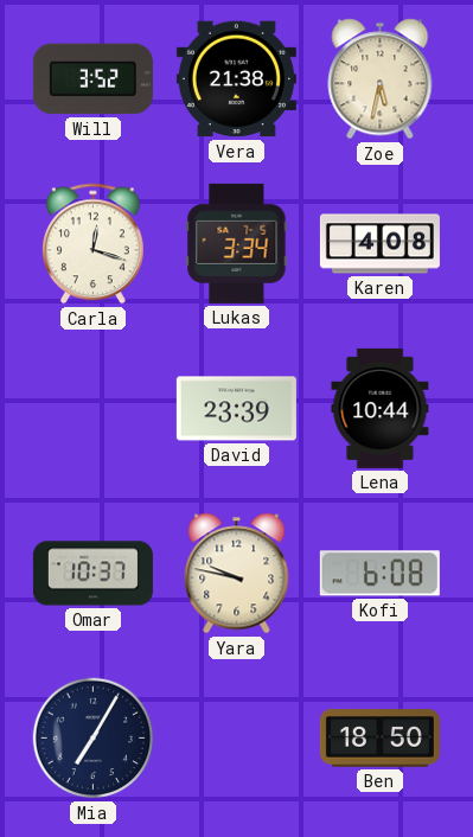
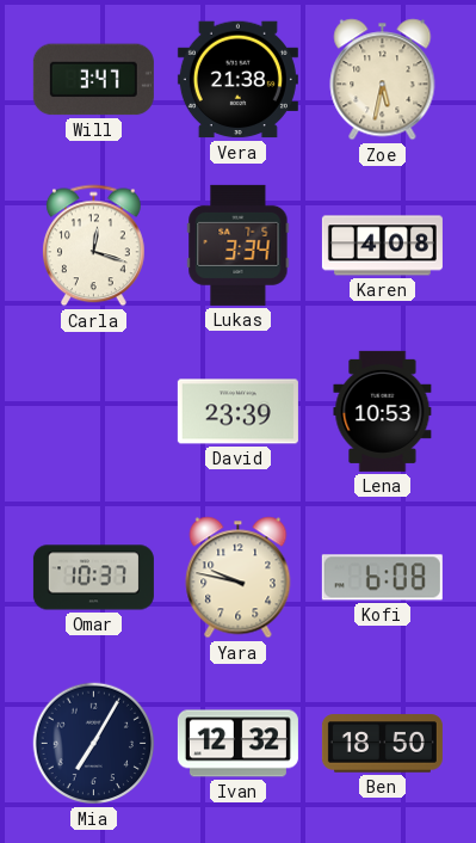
Will: 3:52 -> 3:47 (93, 80)
Lena: 10:44 -> 10:53 (383, 411)
Ivan: none -> 12:32 (237, 744)
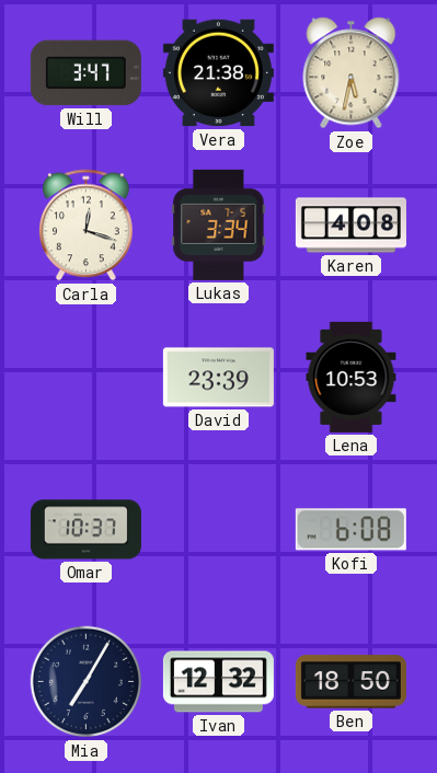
Yara: 9:47 -> none (239, 578)
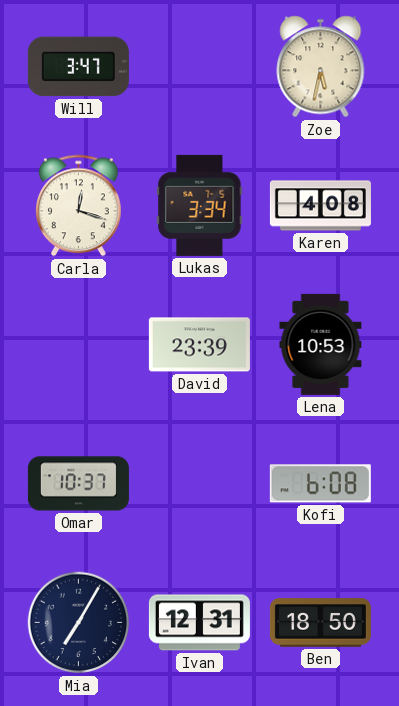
Vera: 21:38 -> none (218, 73)
Ivan: 12:32 -> 12:31 (199, 623)
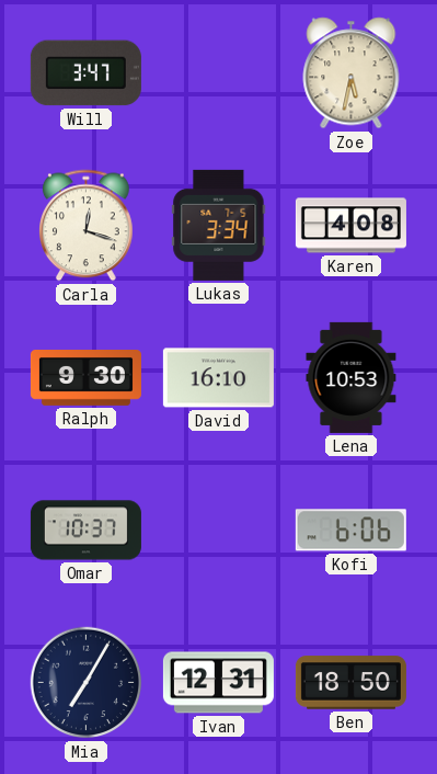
Ralph: none -> 9:30 (85, 378)
David: 23:39 -> 16:10 (218, 378)
Kofi: 6:08 -> 6:06 (350, 531)
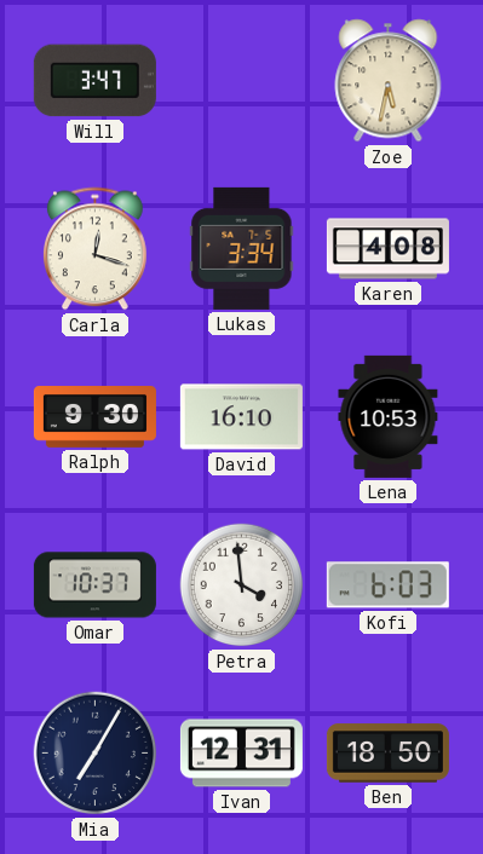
Petra: none -> 3:59 (242, 585)
Kofi: 6:06 -> 6:03 (387, 585)
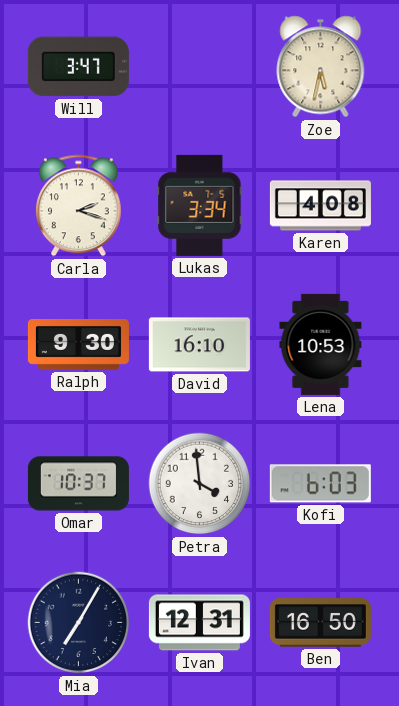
Carla: 12:18 -> 2:18 (79, 206)
Ben: 18:50 -> 16:50 (320, 623)
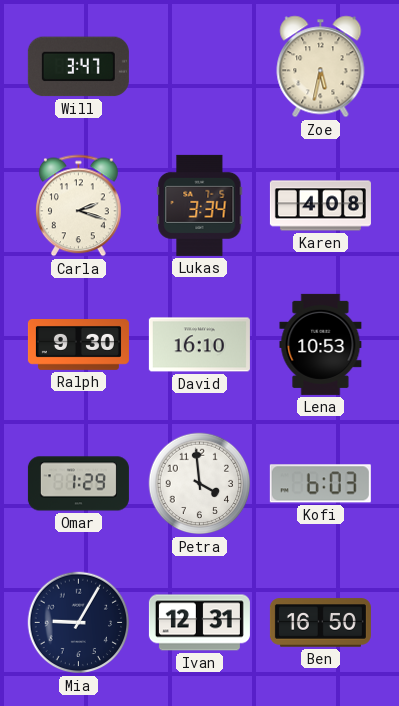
Omar: 10:37 -> 1:29 (78, 484)
Mia: 7:05 -> 9:05 (79, 623)
